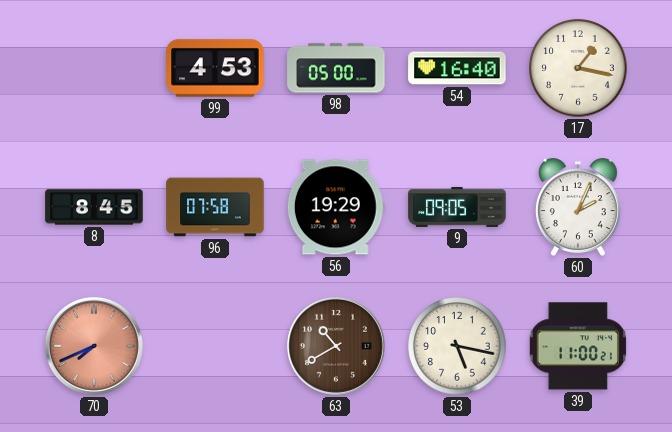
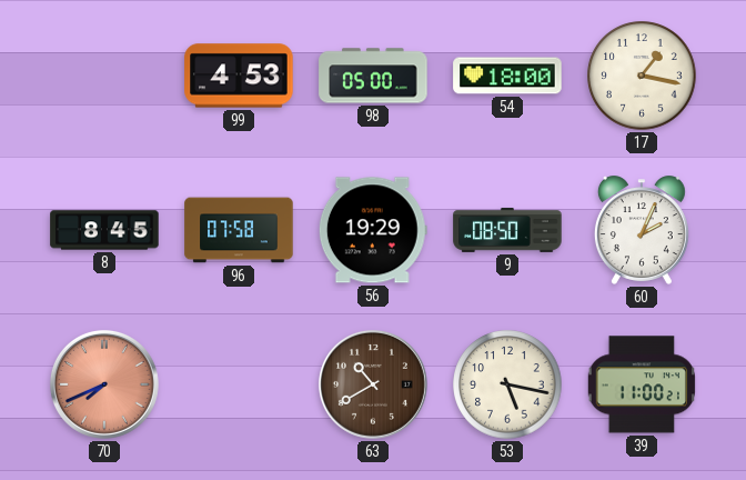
54: 16:40 -> 18:00 (507, 76)
9: 09:05 -> 08:50 (507, 230)
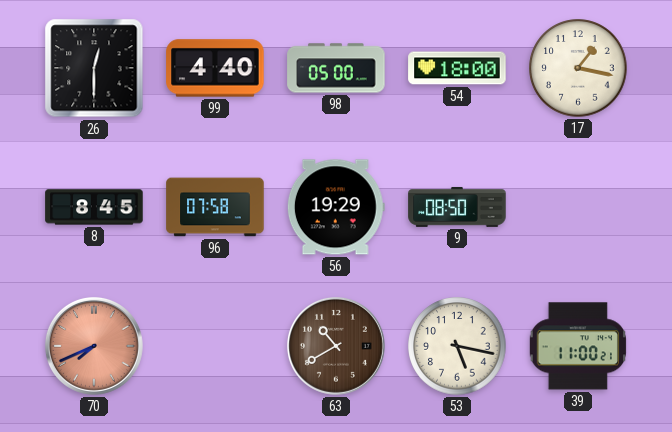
26: none -> 12:30 (94, 68)
99: 4:53 -> 4:40 (215, 68)
60: 2:04 -> none (642, 230)
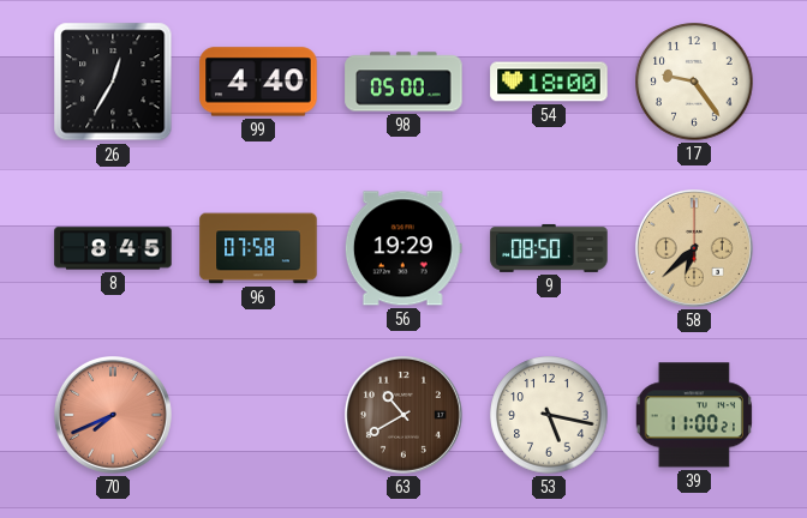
26: 12:30 -> 12:35 (113, 82)
17: 1:17 -> 9:24 (694, 82)
58: none -> 6:38 (694, 248)
